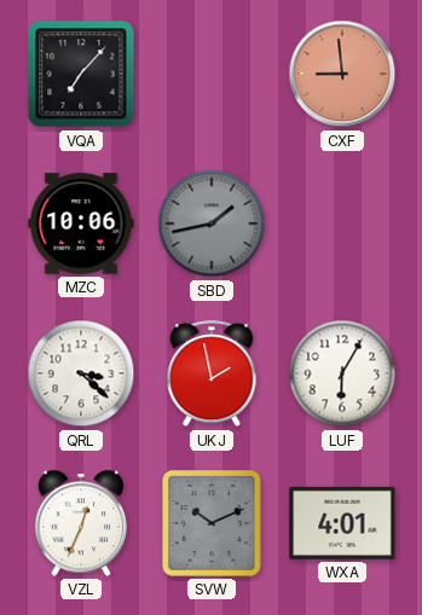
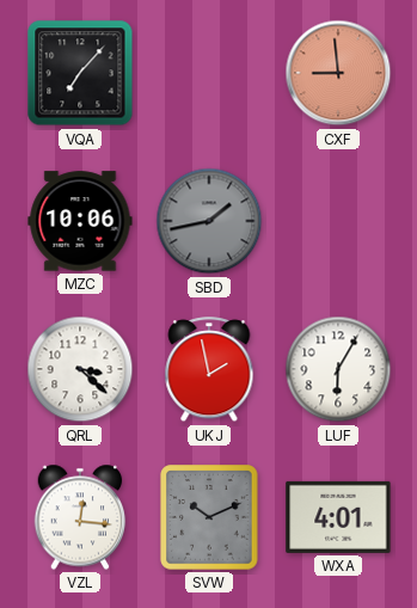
VZL: 12:34 -> 12:16 (80, 517)
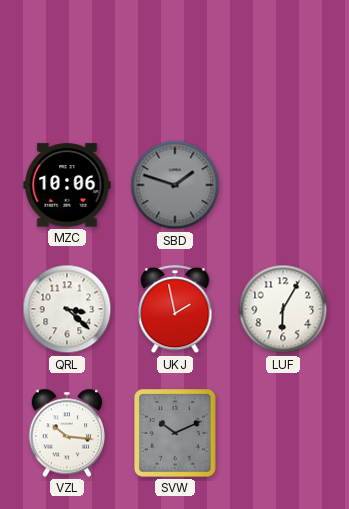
VQA: 7:07 -> none (80, 73)
CXF: 8:59 -> none (338, 73)
SBD: 1:43 -> 1:48 (175, 185)
VZL: 12:16 -> 10:16 (67, 433)
WXA: 4:01 -> none (338, 517)
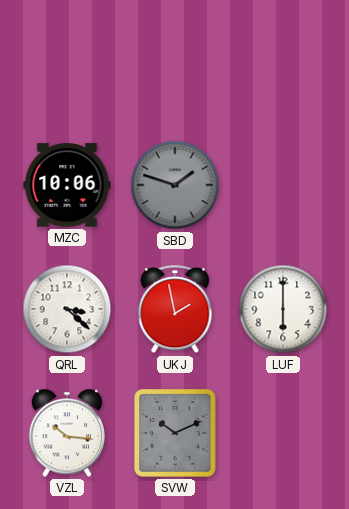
LUF: 6:05 -> 6:00 (283, 309)
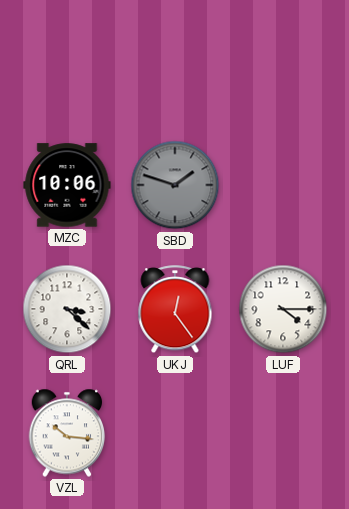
UKJ: 1:58 -> 12:24 (175, 310)
LUF: 6:00 -> 4:15 (283, 309)
SVW: 10:11 -> none (175, 433)
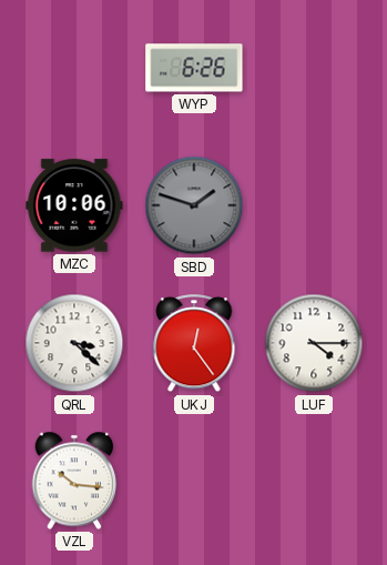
WYP: none -> 6:26 (194, 68)
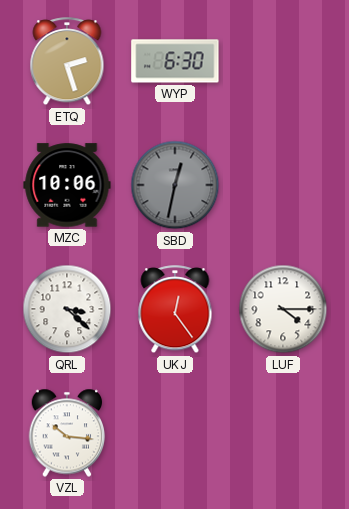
ETQ: none -> 2:27 (67, 62)
WYP: 6:26 -> 6:30 (175, 61)
SBD: 1:48 -> 12:32 (175, 185)
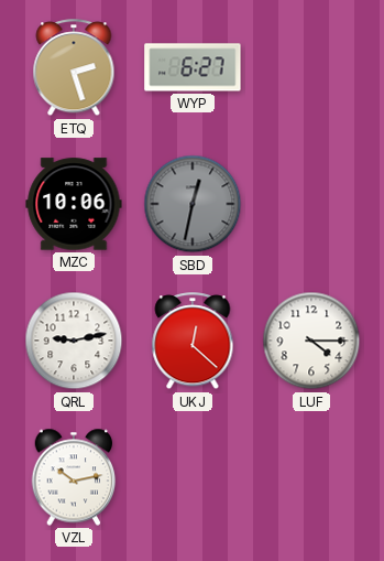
WYP: 6:30 -> 6:27 (193, 67)
QRL: 3:22 -> 9:13 (74, 341)
UKJ: 12:24 -> 12:22 (193, 342)
VZL: 10:16 -> 10:13 (74, 477)
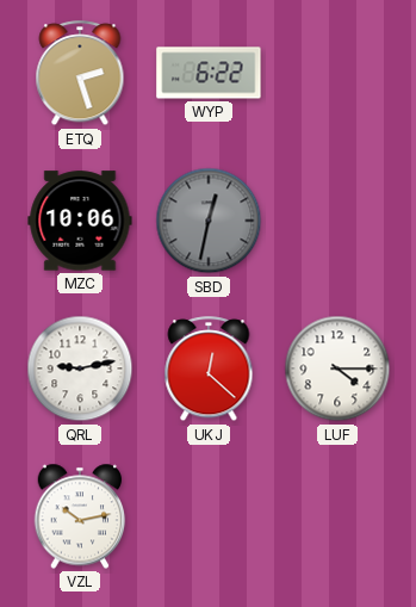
WYP: 6:27 -> 6:22 (209, 73)
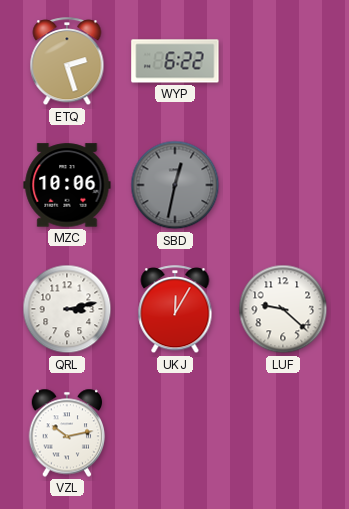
QRL: 9:13 -> 3:13 (67, 309)
UKJ: 12:22 -> 12:05 (175, 310)
LUF: 4:15 -> 9:22 (283, 309)
